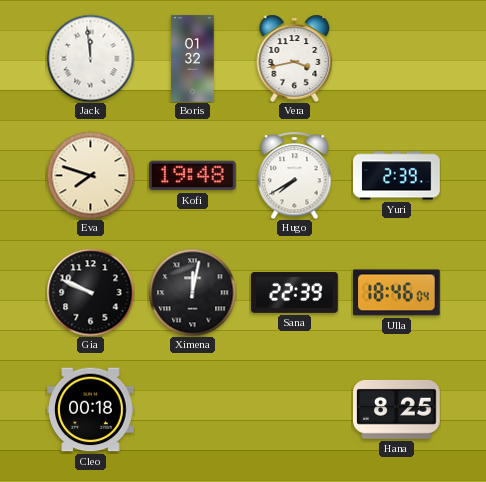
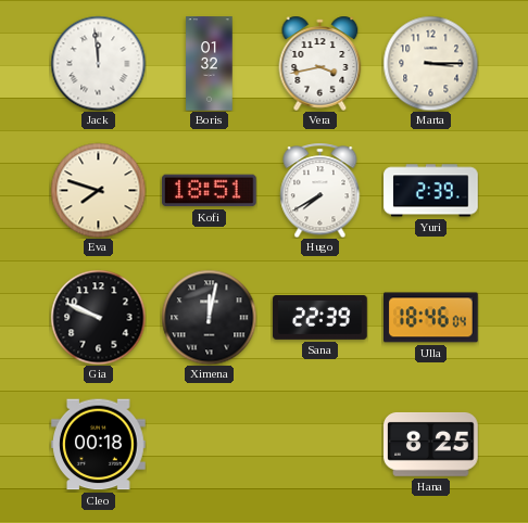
Marta: none -> 3:15 (430, 63)
Kofi: 19:48 -> 18:51 (210, 191)
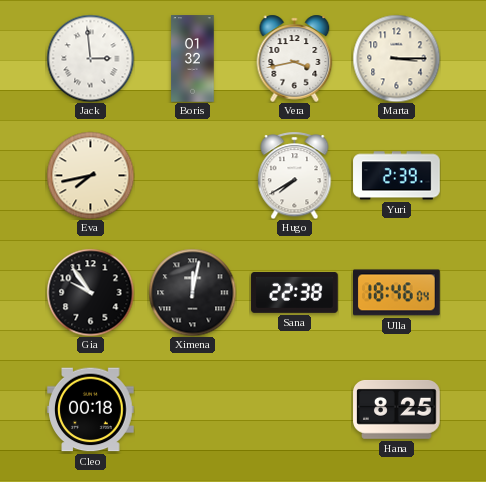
Jack: 11:59 -> 2:59 (90, 58)
Eva: 7:48 -> 7:43 (90, 175)
Kofi: 18:51 -> none (210, 191)
Gia: 9:49 -> 9:54 (90, 292)
Sana: 22:39 -> 22:38 (295, 293)
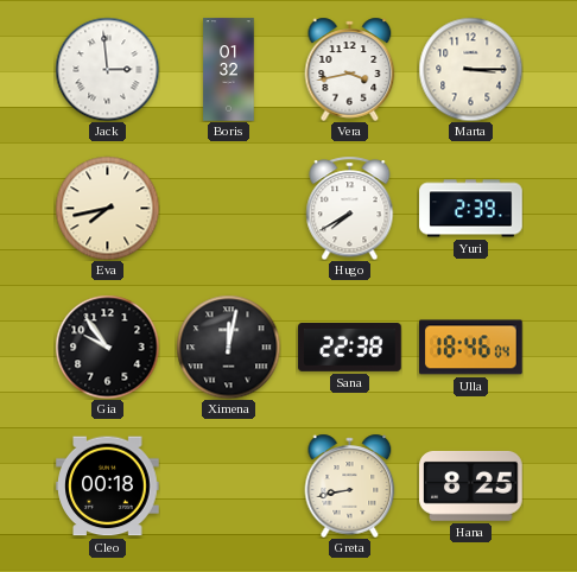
Greta: none -> 8:43 (350, 485)
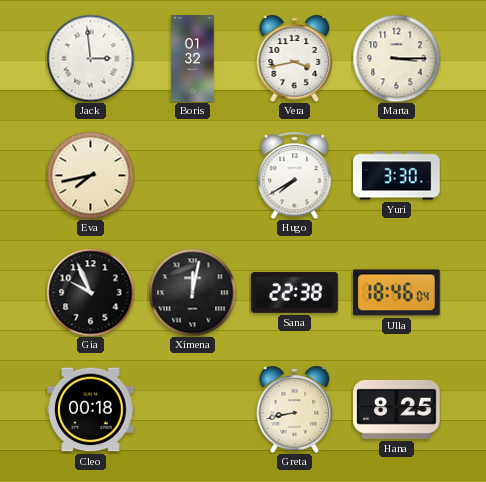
Yuri: 2:39 -> 3:30 (397, 176)
Gia: 9:54 -> 9:56 (90, 292)
